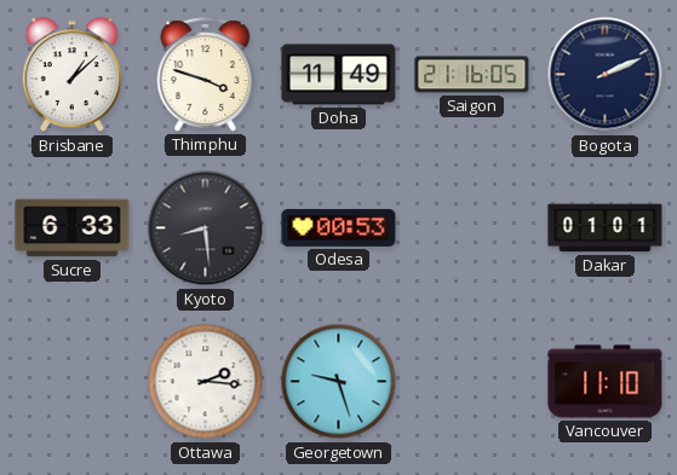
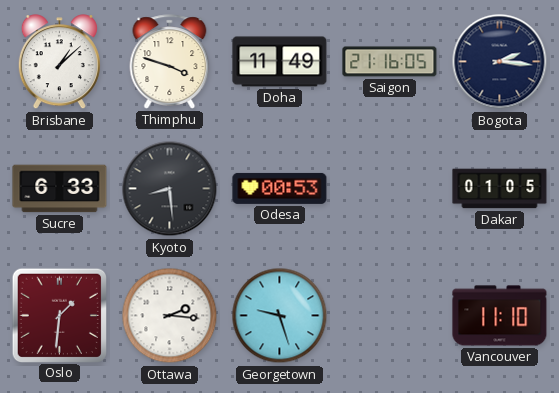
Bogota: 2:11 -> 2:16 (500, 62)
Dakar: 01:01 -> 01:05 (500, 189)
Oslo: none -> 1:31 (59, 315)
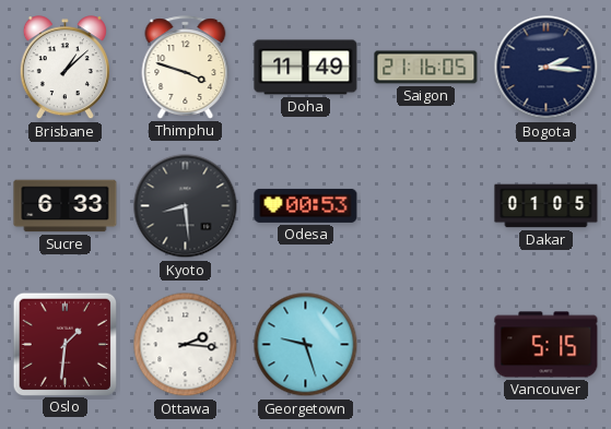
Vancouver: 11:10 -> 5:15 (547, 345)
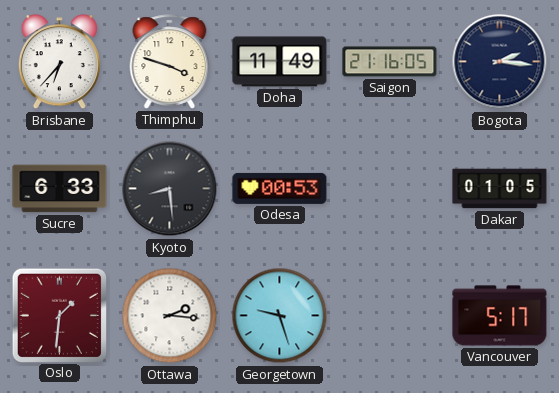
Brisbane: 1:08 -> 6:37 (59, 62)
Vancouver: 5:15 -> 5:17 (500, 316)
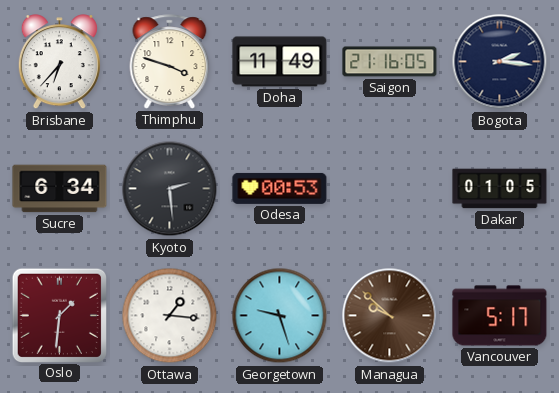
Sucre: 6:33 -> 6:34 (60, 189)
Kyoto: 8:29 -> 2:29 (170, 189)
Ottawa: 2:16 -> 1:16 (170, 316)
Managua: none -> 9:52 (390, 316)
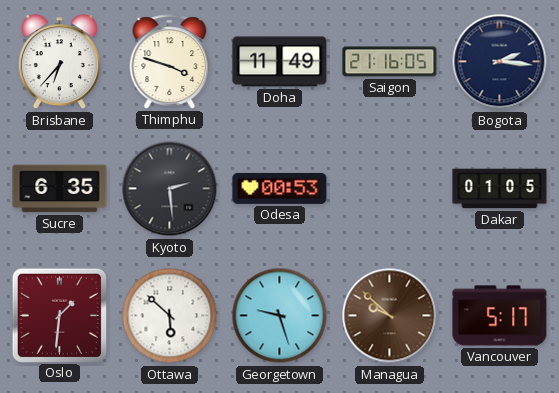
Sucre: 6:34 -> 6:35 (60, 189)
Ottawa: 1:16 -> 5:52 (170, 316)
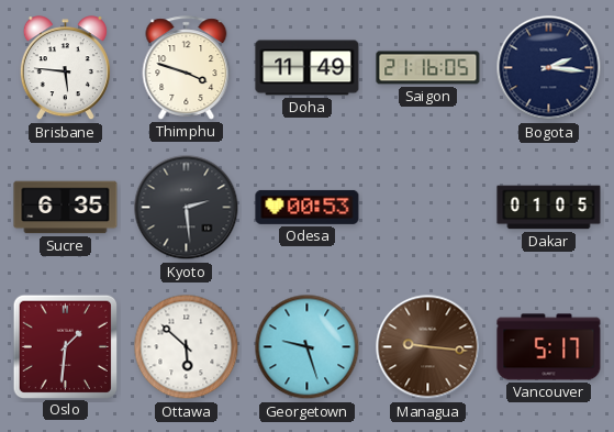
Brisbane: 6:37 -> 5:46 (65, 68)
Managua: 9:52 -> 9:16 (428, 347)
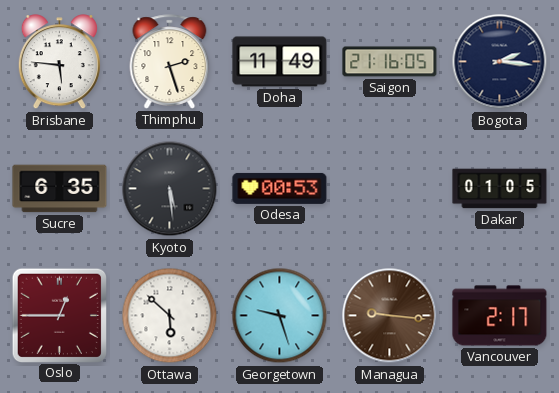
Thimphu: 3:48 -> 2:27 (170, 62)
Kyoto: 2:29 -> 5:29 (170, 189)
Oslo: 1:31 -> 12:45 (59, 315)
Vancouver: 5:17 -> 2:17 (500, 316)
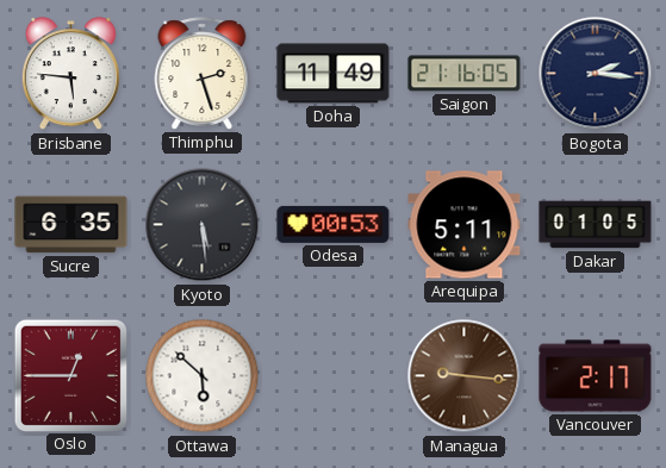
Arequipa: none -> 5:11 (465, 225)
Georgetown: 9:27 -> none (280, 316)
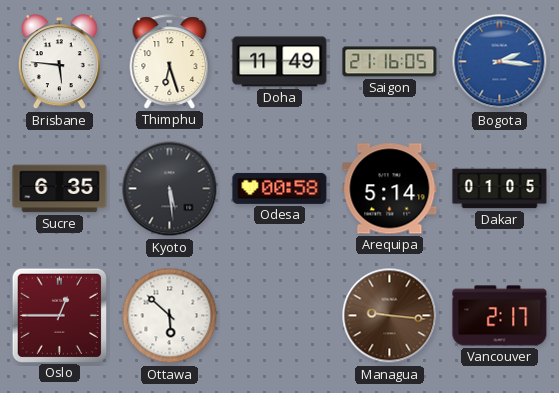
Thimphu: 2:27 -> 6:27 (170, 62)
Bogota dial: navy -> blue (500, 62)
Odesa: 00:53 -> 00:58 (280, 188)
Arequipa: 5:11 -> 5:14 (390, 189)
